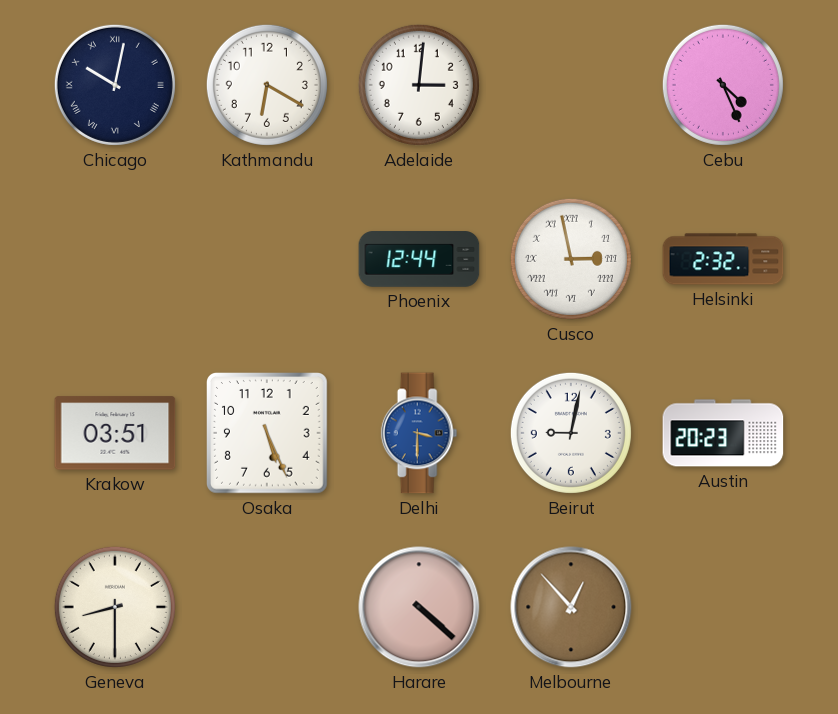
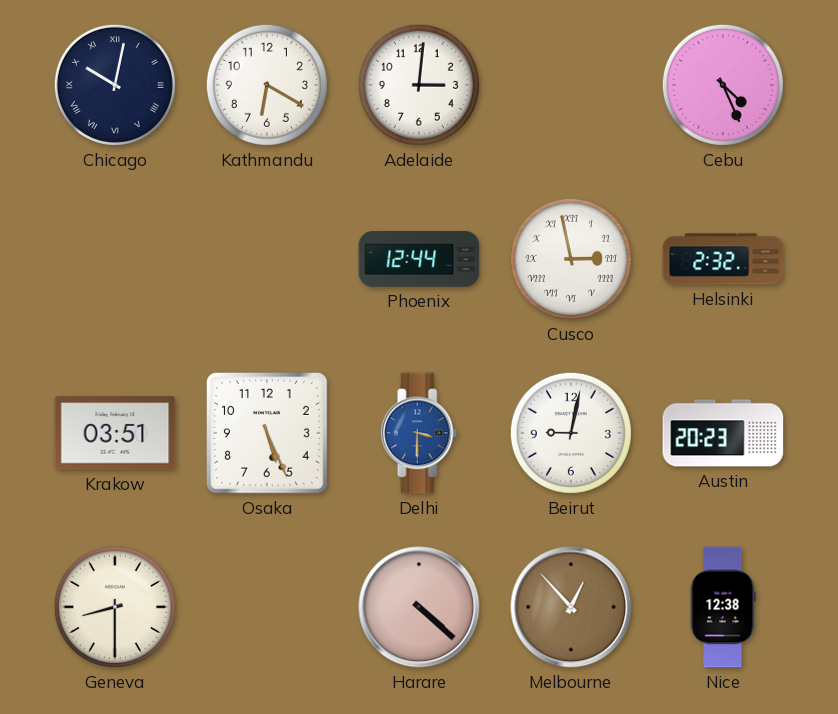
Nice: none -> 12:38 (723, 607)
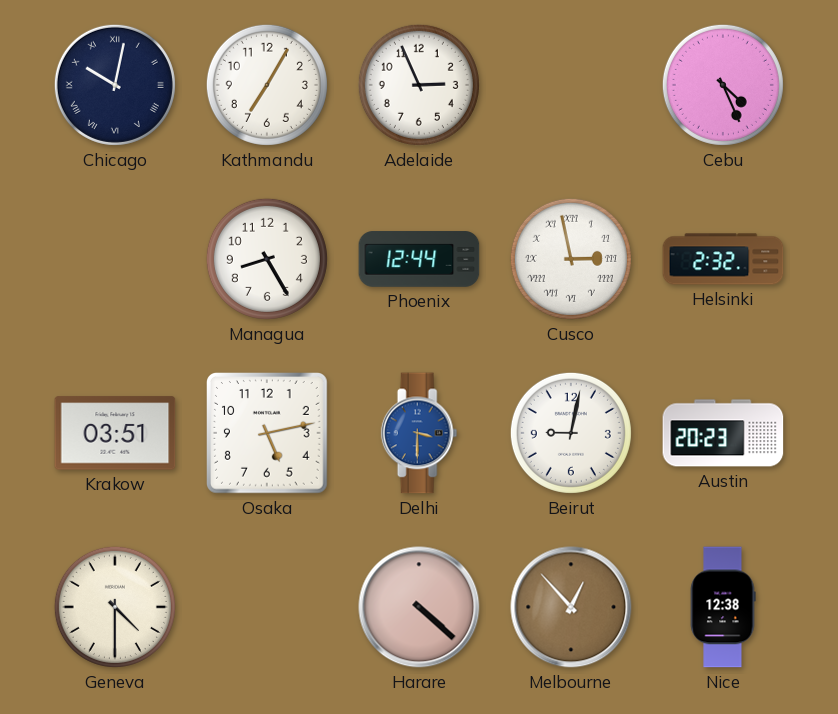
Kathmandu: 6:20 -> 7:05 (267, 85)
Adelaide: 3:01 -> 2:56 (419, 85)
Managua: none -> 8:25 (267, 259)
Osaka: 5:26 -> 5:13 (268, 434)
Geneva: 8:30 -> 4:30 (115, 607)
